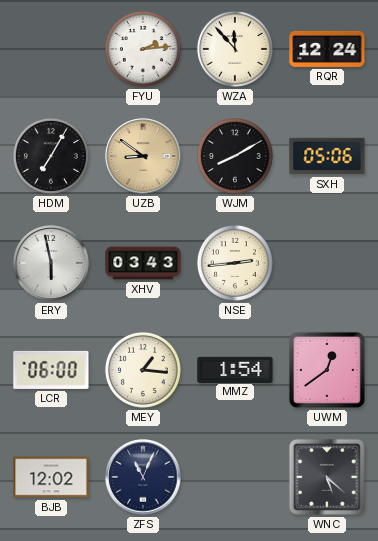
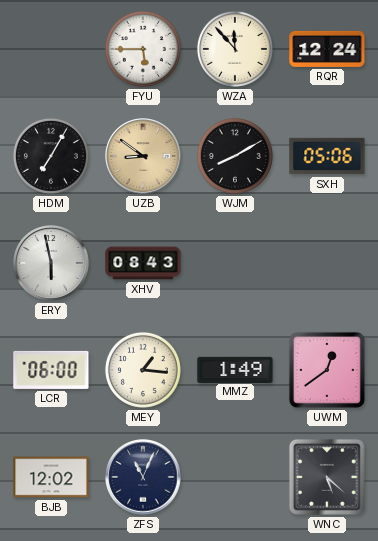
FYU: 2:14 -> 5:45 (143, 49)
XHV: 03:43 -> 08:43 (143, 263)
NSE: 2:44 -> none (235, 263)
MMZ: 1:54 -> 1:49 (235, 369)
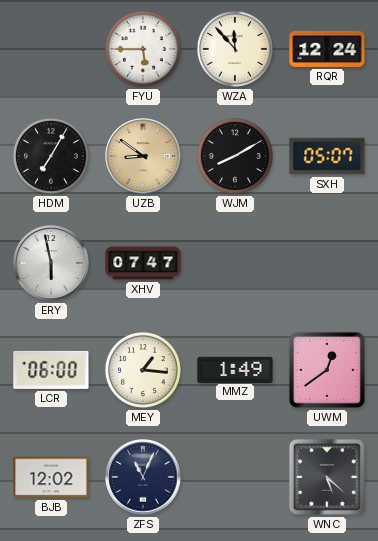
SXH: 05:06 -> 05:07 (327, 156)
XHV: 08:43 -> 07:47 (143, 263)
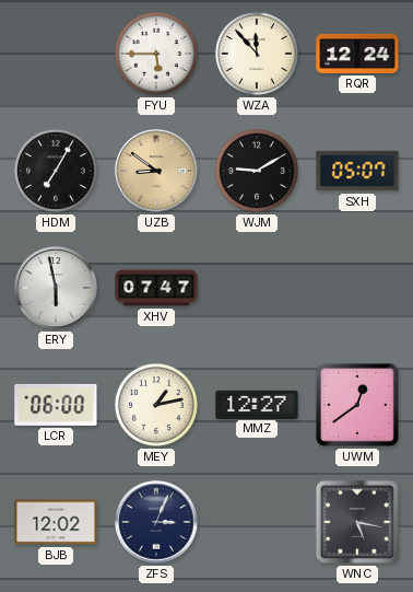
WJM: 8:10 -> 9:10 (257, 171)
MEY: 1:16 -> 1:13 (156, 405)
MMZ: 1:49 -> 12:27 (257, 404)
ZFS: 11:04 -> 3:04 (156, 522)
WNC: 5:22 -> 5:17 (357, 522)
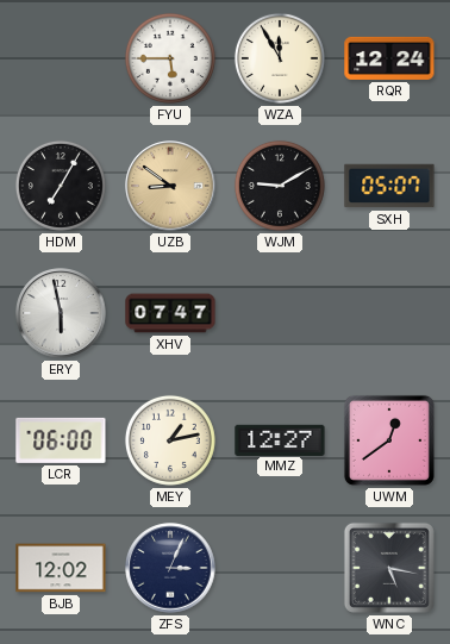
WZA: 11:53 -> 11:55 (280, 58)
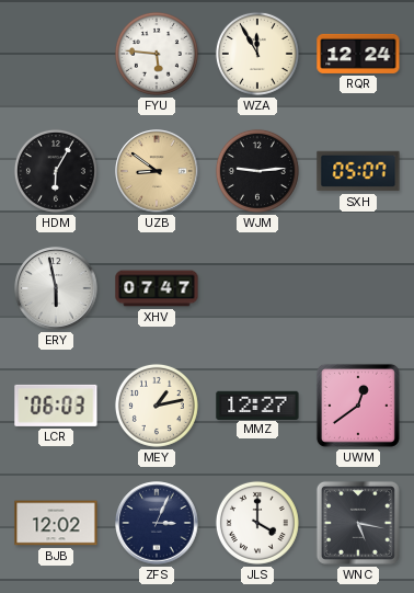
FYU: 5:45 -> 5:46 (157, 54)
HDM: 7:05 -> 6:05 (56, 171)
WJM: 9:10 -> 9:14 (257, 171)
LCR: 06:00 -> 06:03 (56, 406)
JLS: none -> 4:00 (257, 523)
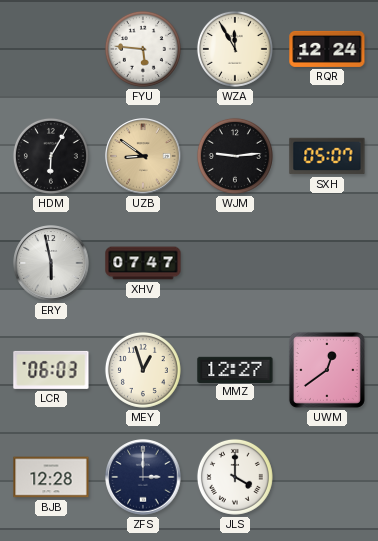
MEY: 1:13 -> 12:57 (143, 370)
BJB: 12:02 -> 12:28 (51, 477)
ZFS: 3:04 -> 3:00 (143, 477)
WNC: 5:17 -> none (358, 523)
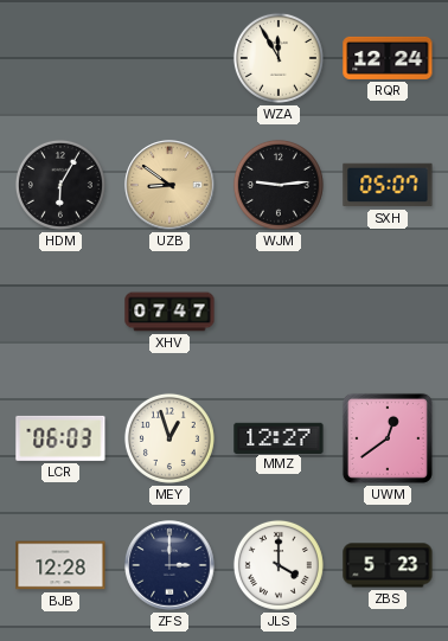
FYU: 5:46 -> none (143, 49)
ERY: 5:58 -> none (51, 263)
ZBS: none -> 5:23 (388, 565)
